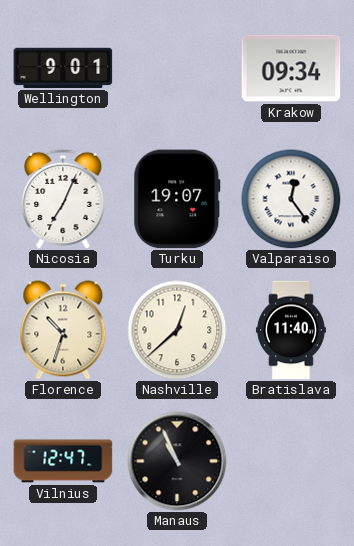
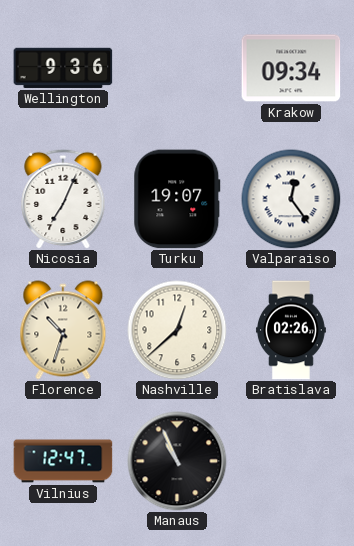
Wellington: 9:01 -> 9:36 (63, 68)
Bratislava: 11:40 -> 02:26 (291, 330)
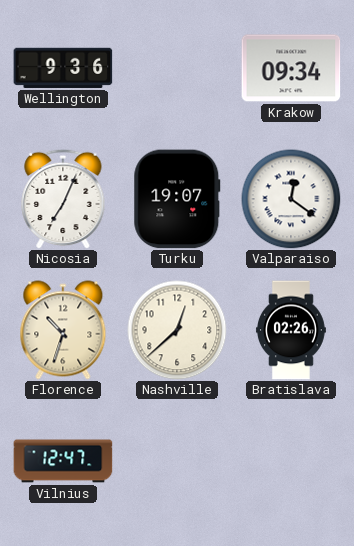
Valparaiso: 12:24 -> 12:21 (291, 199)
Manaus: 10:56 -> none (177, 461)
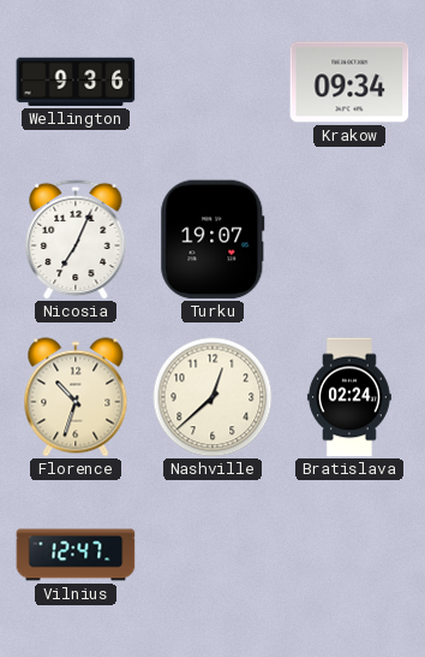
Valparaiso: 12:21 -> none (291, 199)
Bratislava: 02:26 -> 02:24 (349, 397)
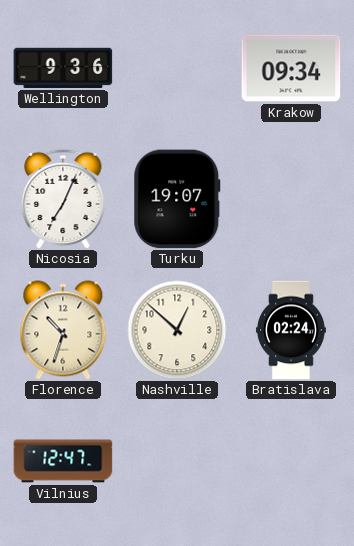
Nashville: 12:38 -> 12:52 (177, 330)
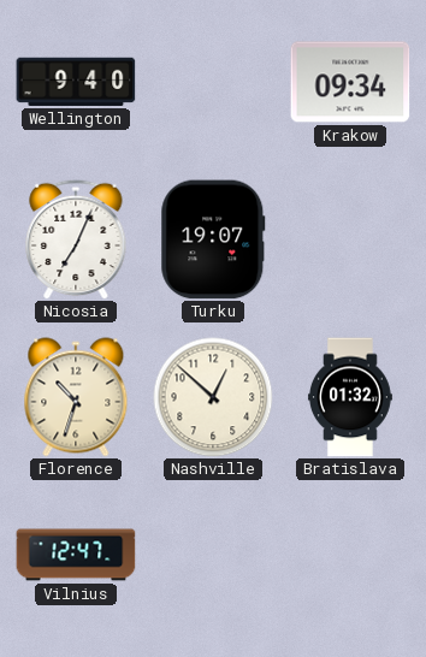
Wellington: 9:36 -> 9:40 (76, 82)
Bratislava: 02:24 -> 01:32 (350, 397)
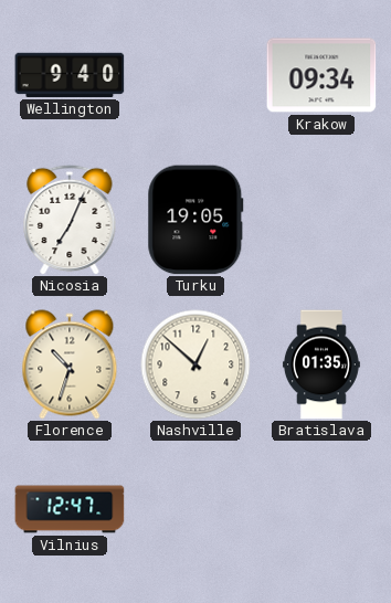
Turku: 19:07 -> 19:05 (196, 220)
Bratislava: 01:32 -> 01:35 (321, 364)
